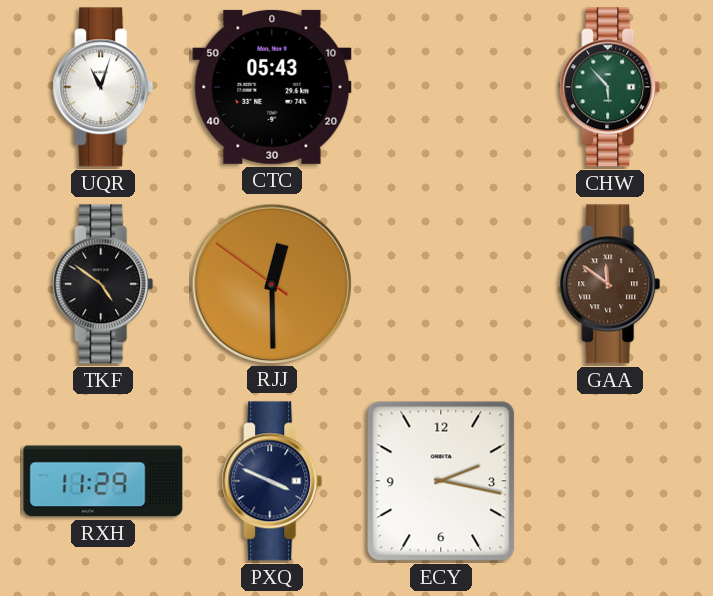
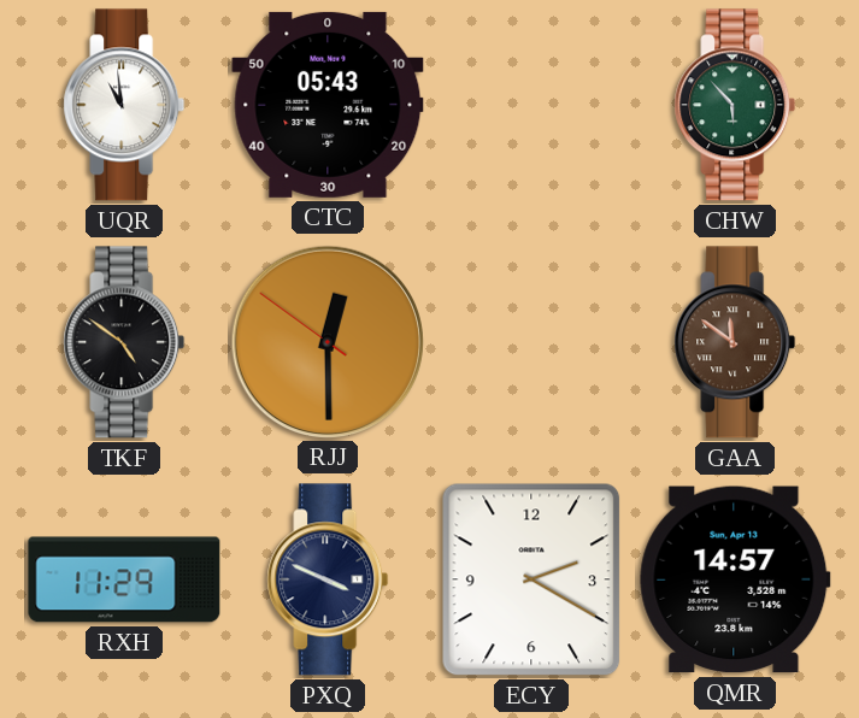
UQR: 11:03 -> 10:59 (124, 105)
ECY: 2:17 -> 2:20 (531, 579)
QMR: none -> 14:57 (735, 579)
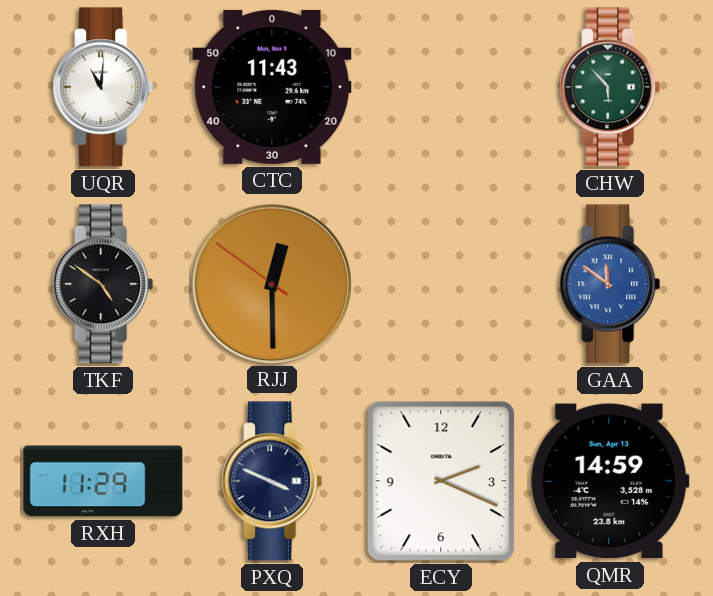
UQR: 10:59 -> 11:01 (103, 87)
CTC: 05:43 -> 11:43 (272, 87)
GAA dial: brown -> blue (610, 284)
ECY: 2:20 -> 2:19 (441, 481)
QMR: 14:57 -> 14:59 (610, 481)
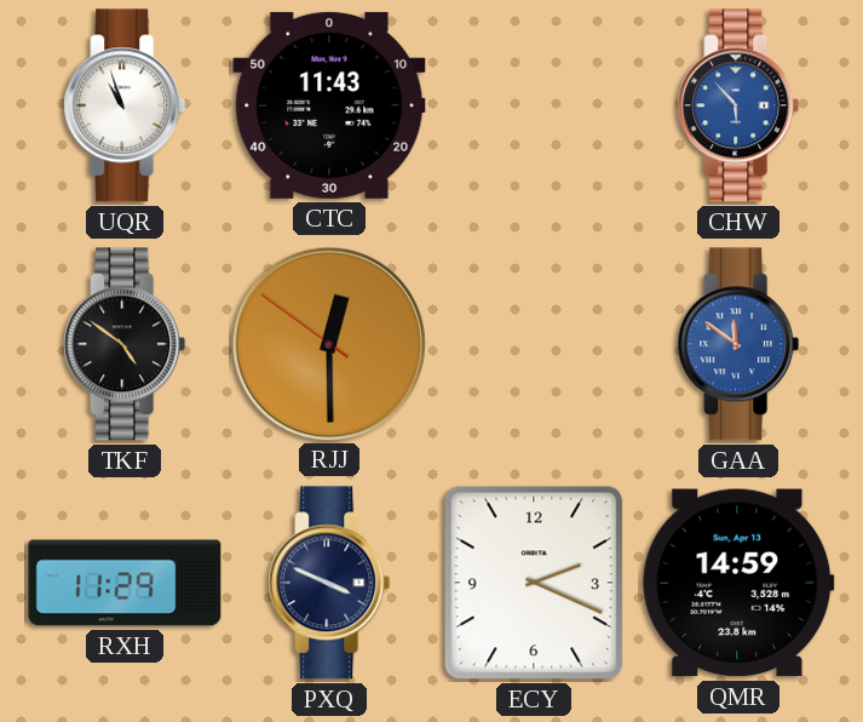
UQR: 11:01 -> 10:57 (125, 105)
CHW dial: green -> blue (738, 105)
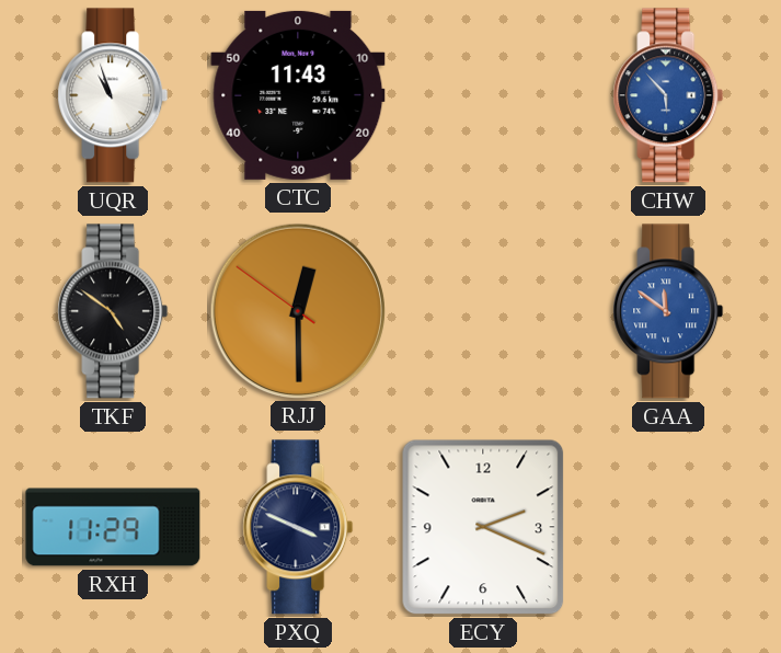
QMR: 14:59 -> none (738, 583)
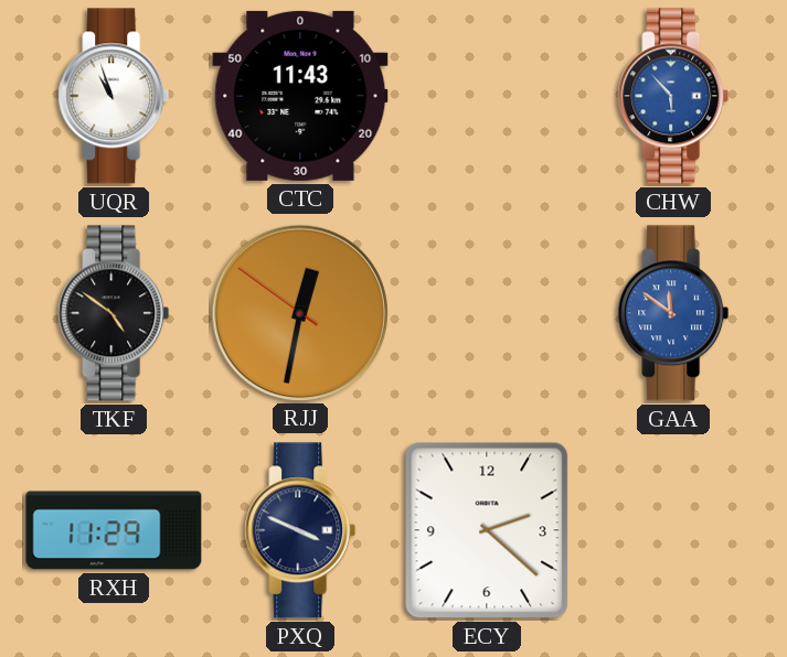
RJJ: 12:29 -> 12:31 (299, 312)
ECY: 2:19 -> 2:22 (487, 530)
